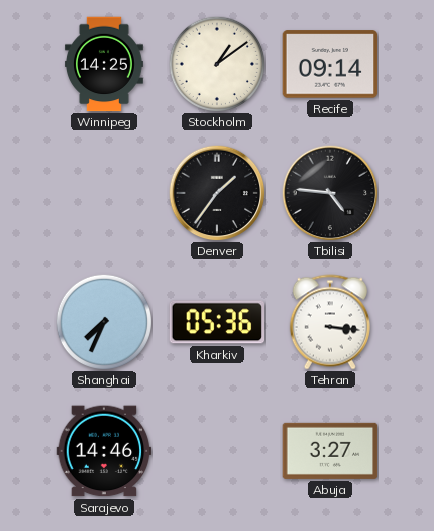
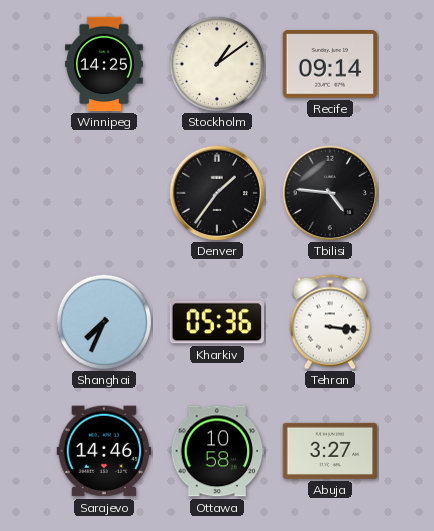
Ottawa: none -> 10:58 (217, 451)
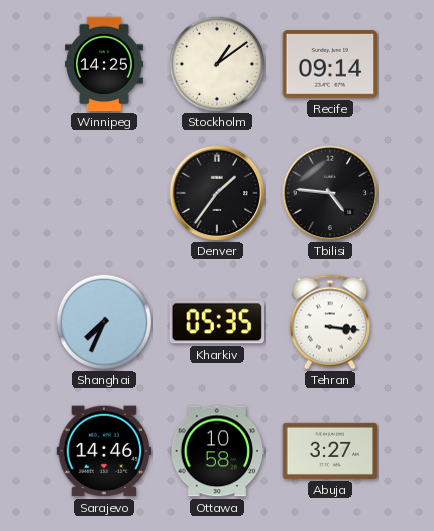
Kharkiv: 05:36 -> 05:35 (217, 322)
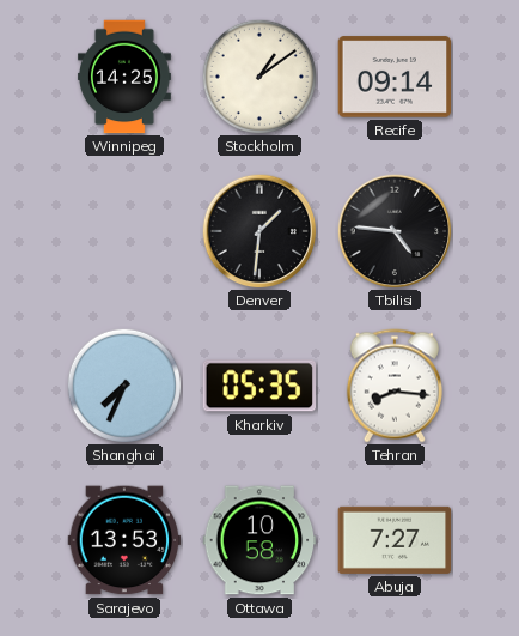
Denver: 1:36 -> 1:31 (259, 231)
Tehran: 3:16 -> 8:16 (395, 386)
Sarajevo: 14:46 -> 13:53 (124, 540)
Abuja: 3:27 -> 7:27 (395, 540)
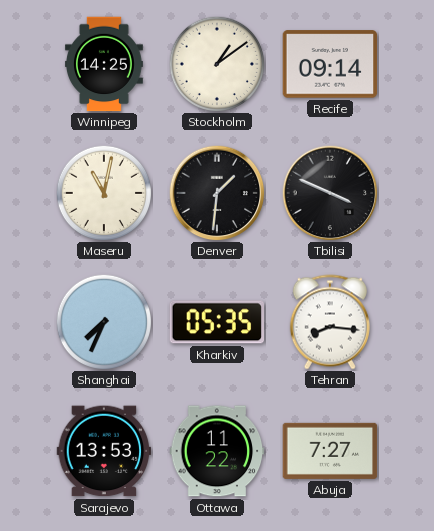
Maseru: none -> 11:02 (103, 192)
Tbilisi: 4:46 -> 3:49 (330, 193)
Ottawa: 10:58 -> 11:22 (217, 451)
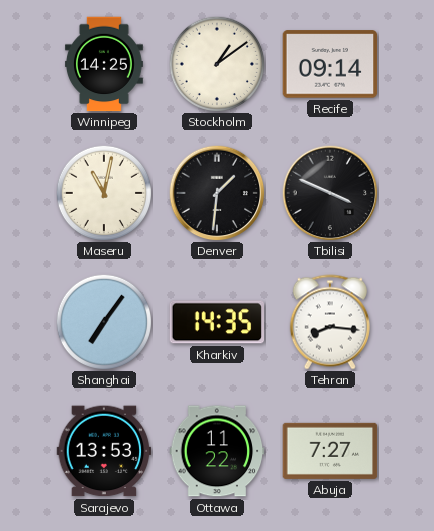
Shanghai: 7:34 -> 7:06 (103, 321)
Kharkiv: 05:35 -> 14:35 (217, 322)
